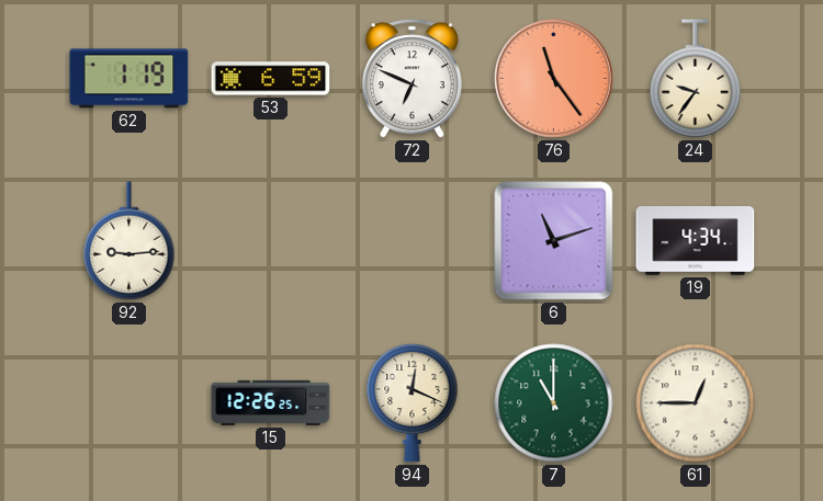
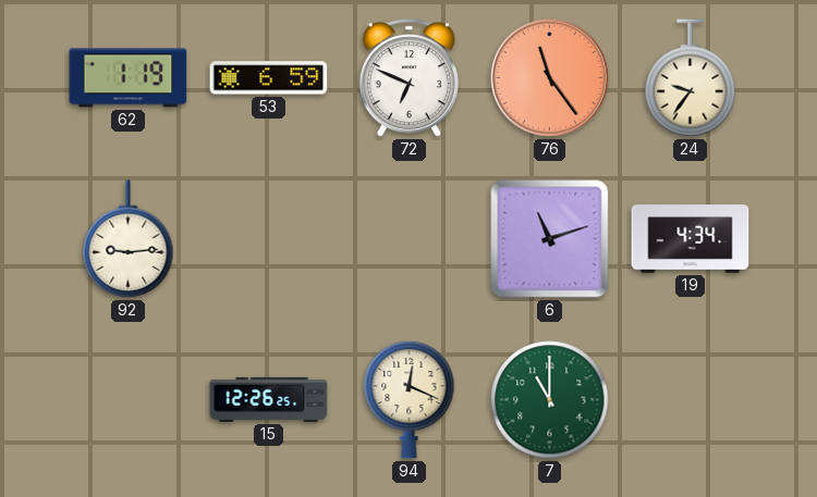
61: 12:45 -> none (696, 403)
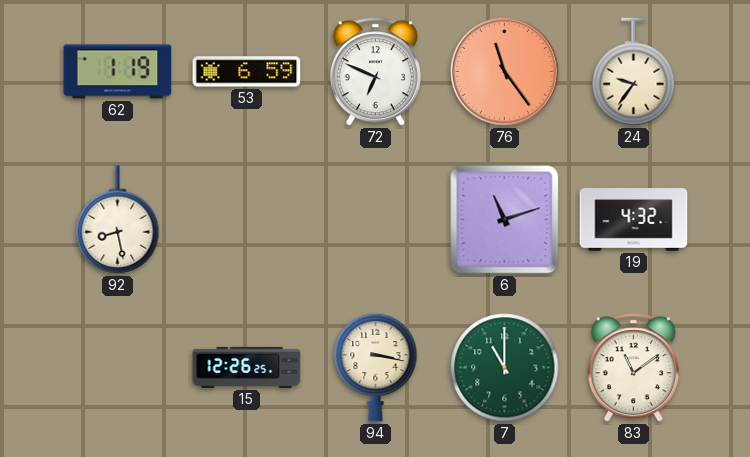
92: 9:14 -> 8:28 (118, 220)
19: 4:34 -> 4:32 (634, 220)
94: 12:19 -> 3:17 (376, 367)
83: none -> 11:09 (633, 368)
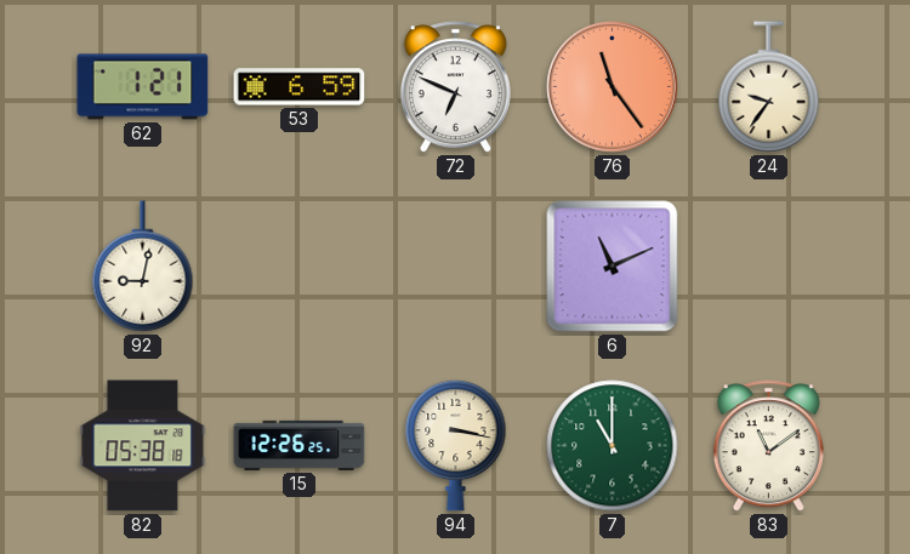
62: 1:19 -> 1:21 (143, 87)
92: 8:28 -> 9:02 (143, 267)
6: 11:12 -> 11:11 (613, 267)
19: 4:32 -> none (634, 220)
82: none -> 05:38 (143, 446)
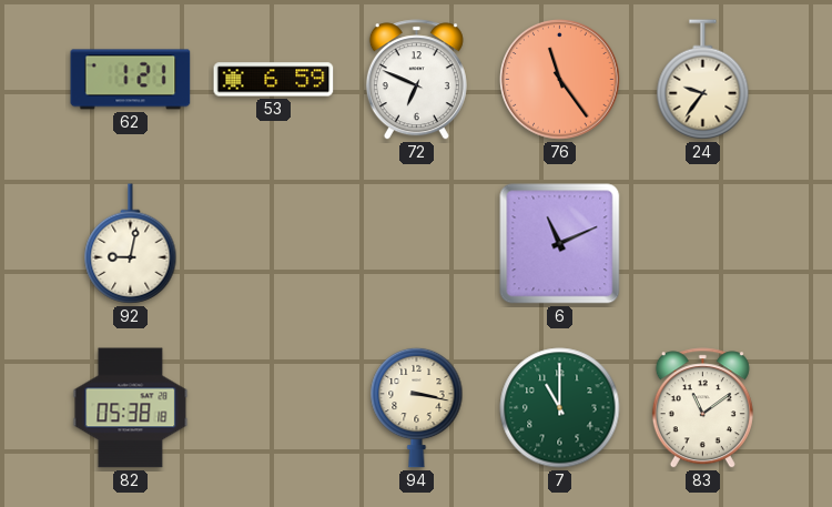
15: 12:26 -> none (300, 445)
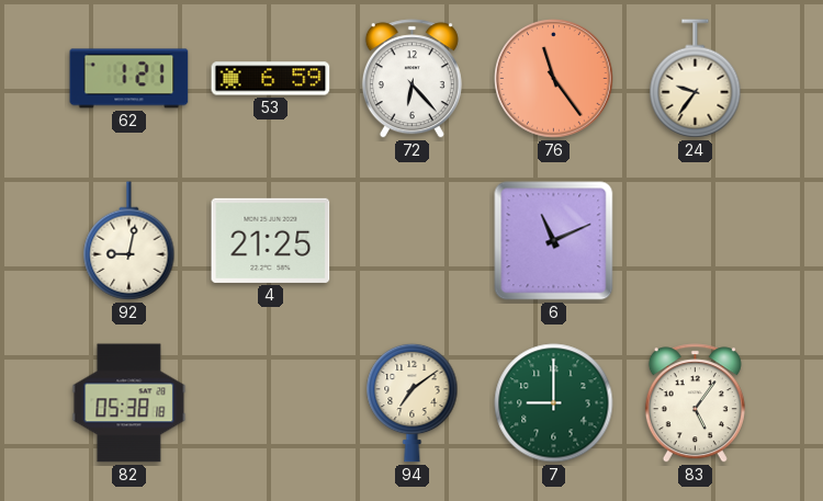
72: 6:49 -> 6:23 (411, 79)
4: none -> 21:25 (271, 240)
94: 3:17 -> 7:09 (413, 402)
7: 11:00 -> 9:00 (554, 403)
83: 11:09 -> 5:06 (695, 403)
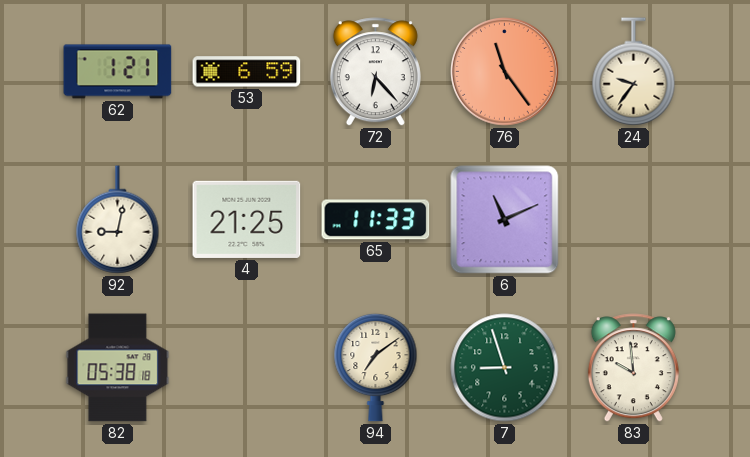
65: none -> 11:33 (376, 220)
7: 9:00 -> 8:57 (505, 368)
83: 5:06 -> 9:59 (633, 368)
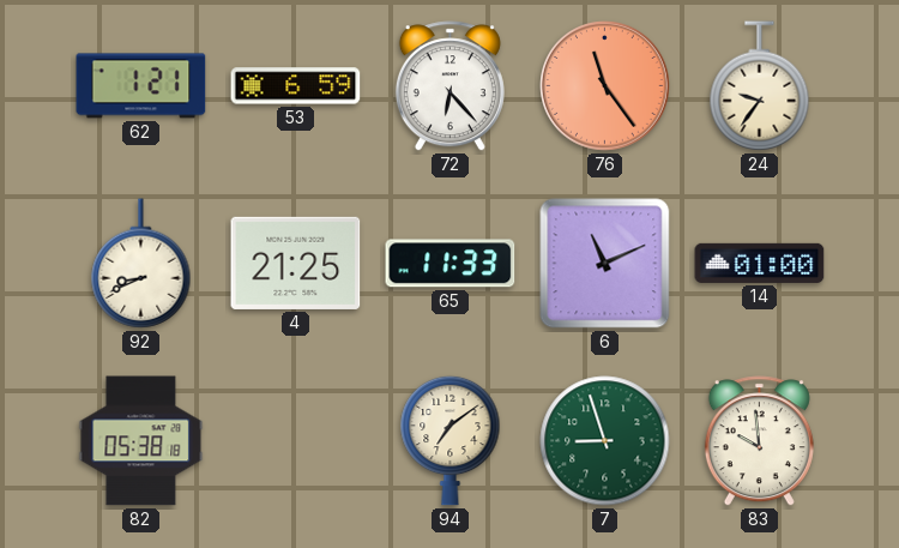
92: 9:02 -> 8:41 (141, 264)
14: none -> 01:00 (760, 263)
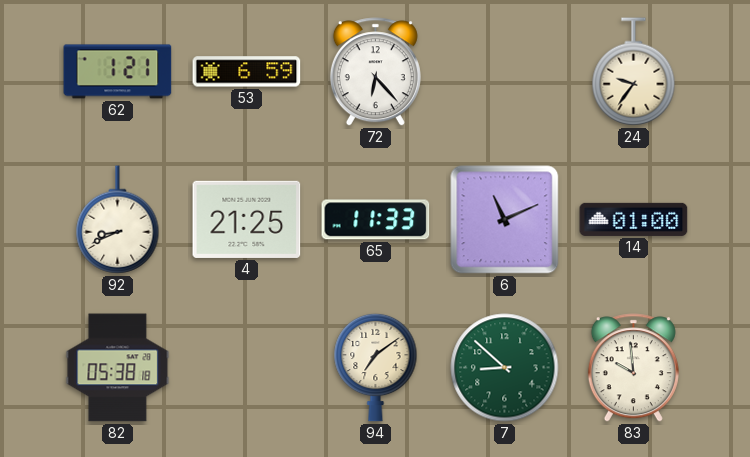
76: 11:24 -> none (605, 86)
7: 8:57 -> 8:52 (505, 368)
